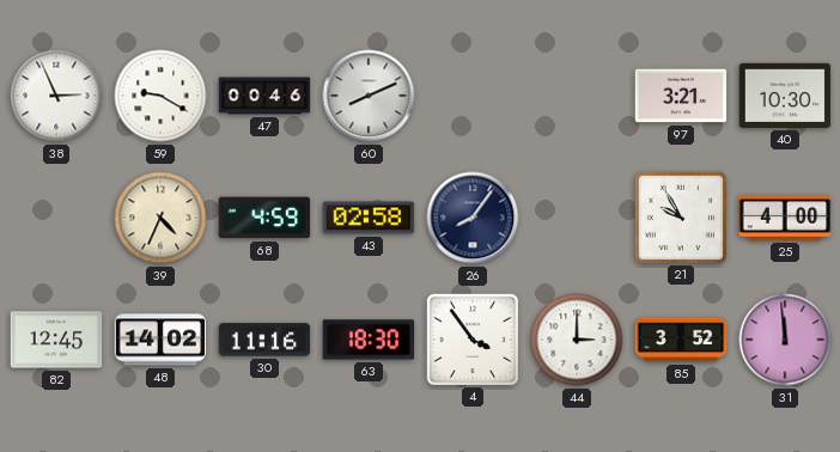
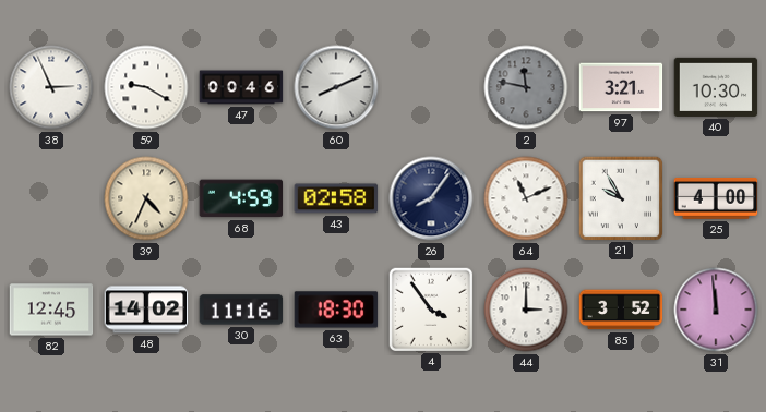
2: none -> 11:47 (526, 87)
64: none -> 11:11 (526, 198)
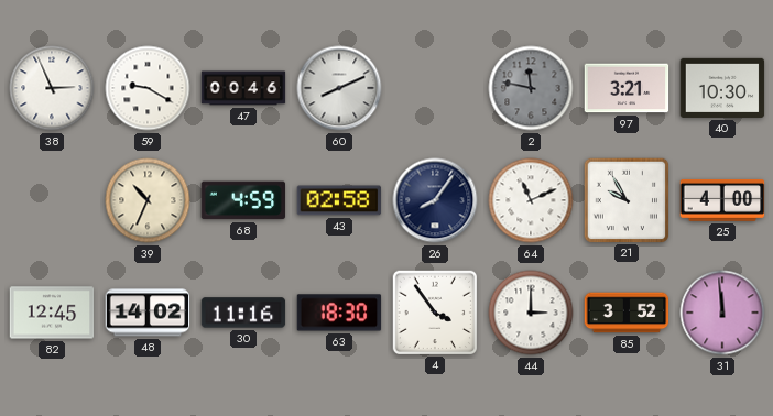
39: 4:34 -> 10:34 (148, 200)
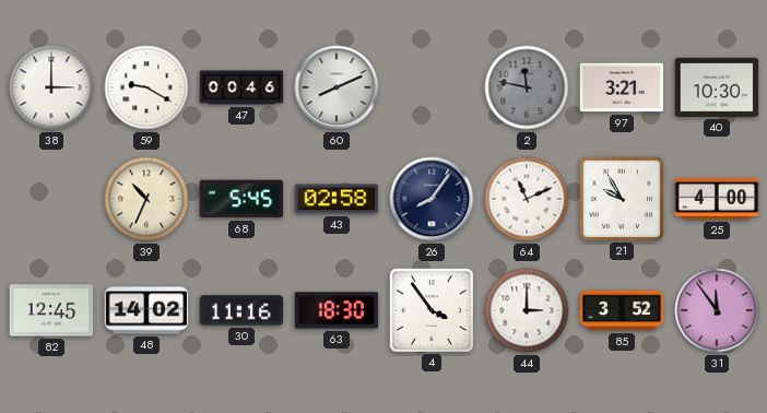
38: 2:56 -> 3:00 (51, 87)
68: 4:59 -> 5:45 (241, 199)
31: 11:59 -> 11:54 (717, 310)
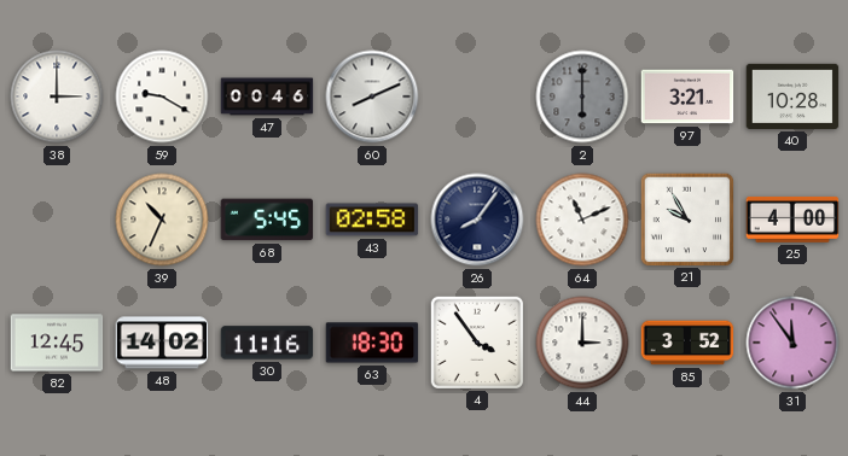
2: 11:47 -> 6:00 (582, 97)
40: 10:30 -> 10:28 (792, 97)
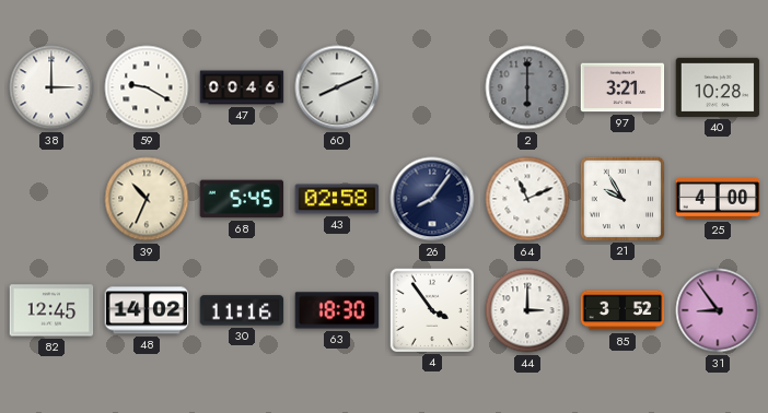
31: 11:54 -> 8:54 (718, 310)
